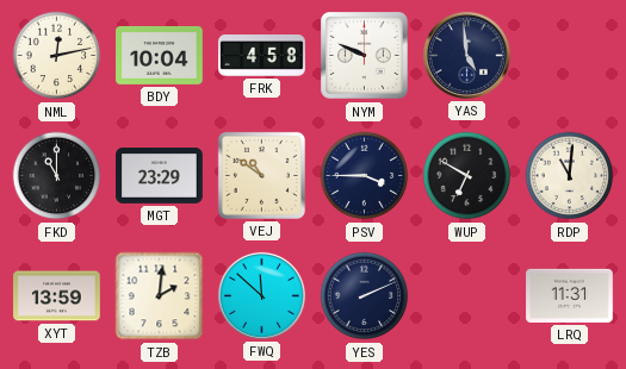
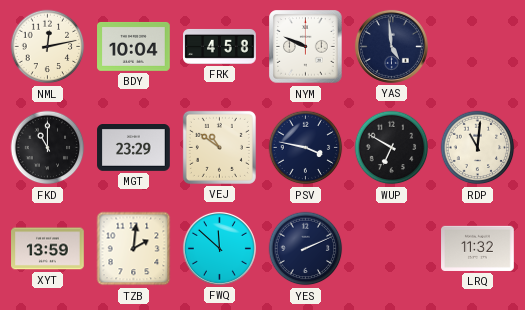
PSV: 3:45 -> 3:47 (306, 148)
LRQ: 11:31 -> 11:32 (478, 248)
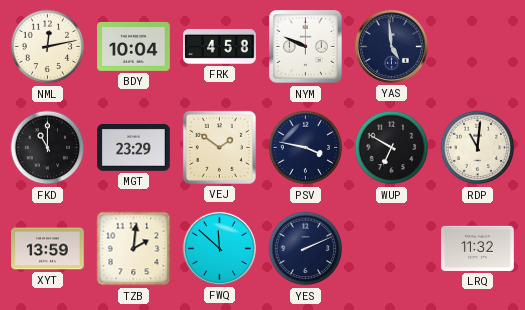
VEJ: 10:51 -> 1:51 (219, 147)
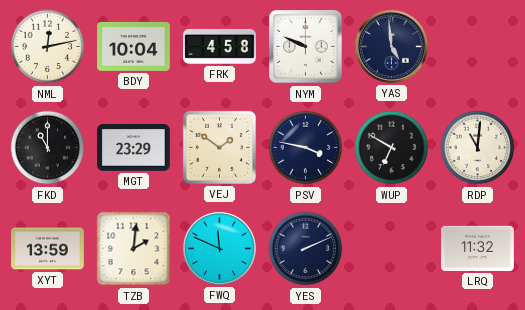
FWQ: 11:52 -> 11:49 (219, 248)
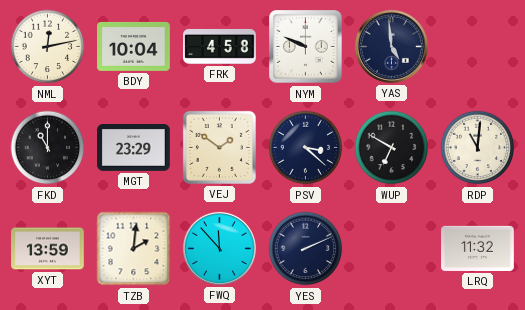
PSV: 3:47 -> 3:22 (306, 148)
FWQ: 11:49 -> 11:53 (219, 248)
